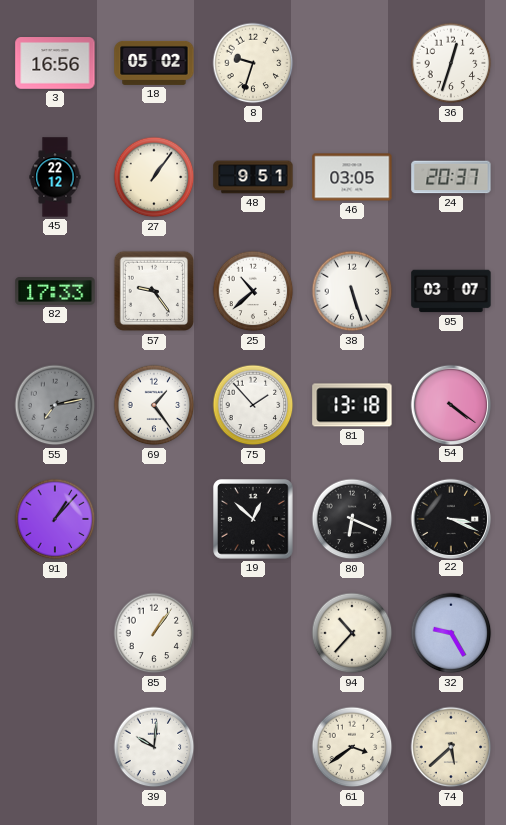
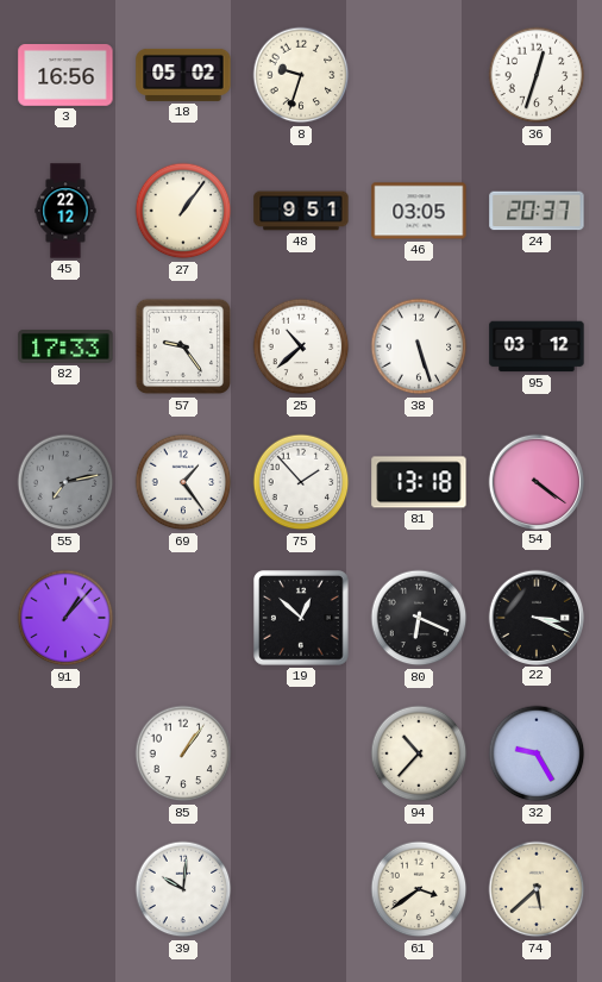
95: 03:07 -> 03:12 (537, 346)
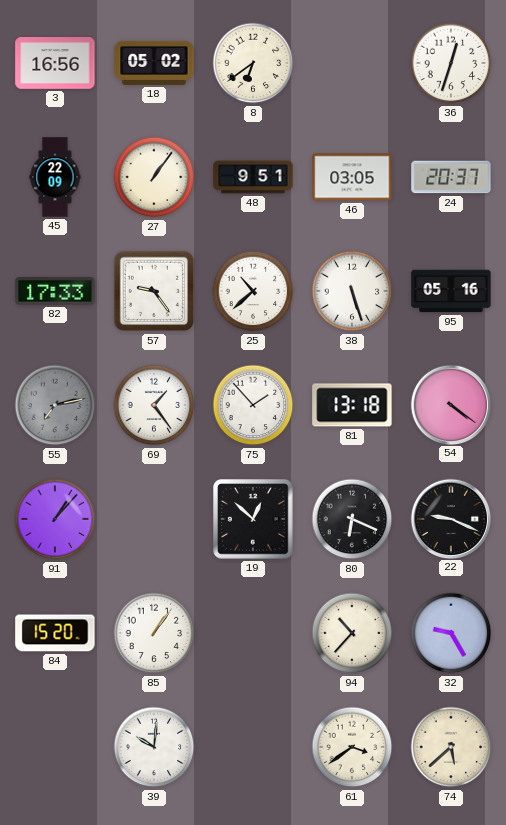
8: 9:33 -> 6:39 (253, 63)
45: 22:12 -> 22:09 (55, 177)
95: 03:12 -> 05:16 (451, 291)
22: 3:19 -> 9:19 (450, 518)
84: none -> 15:20 (55, 633)
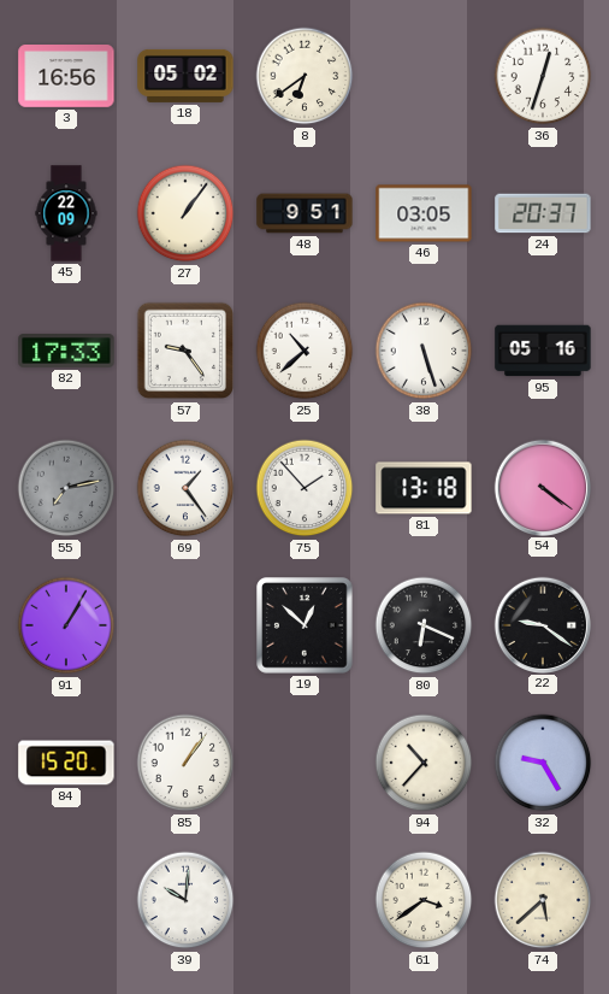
91: 1:07 -> 1:05 (66, 625)
22: 9:19 -> 9:21 (542, 624)
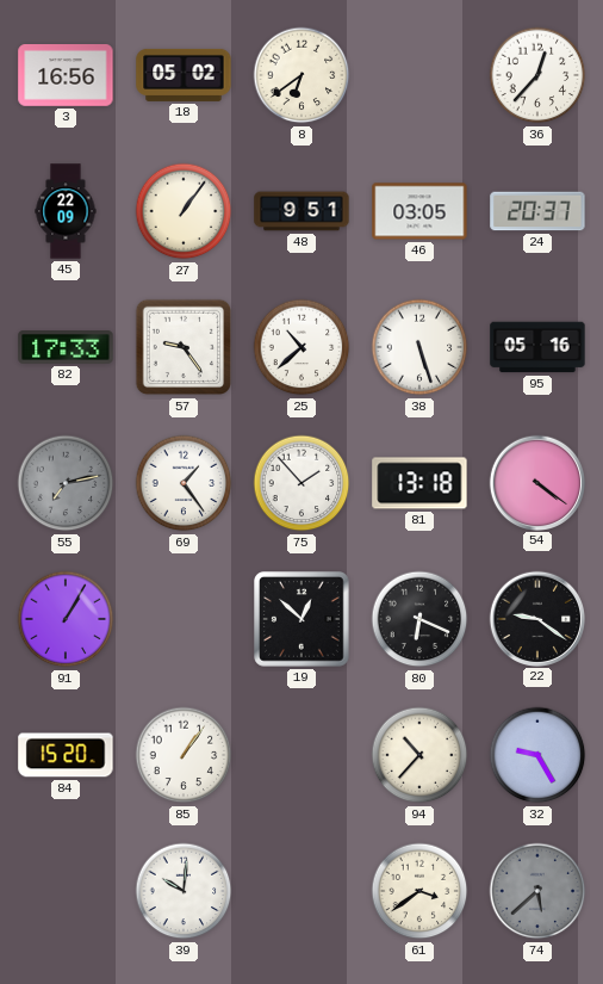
36: 12:33 -> 12:37 (537, 75)
74 dial: cream -> grey (537, 891)
